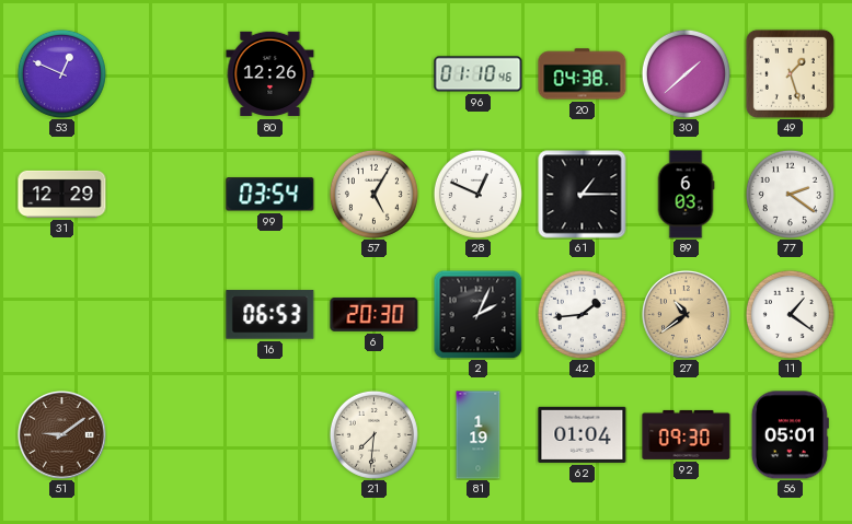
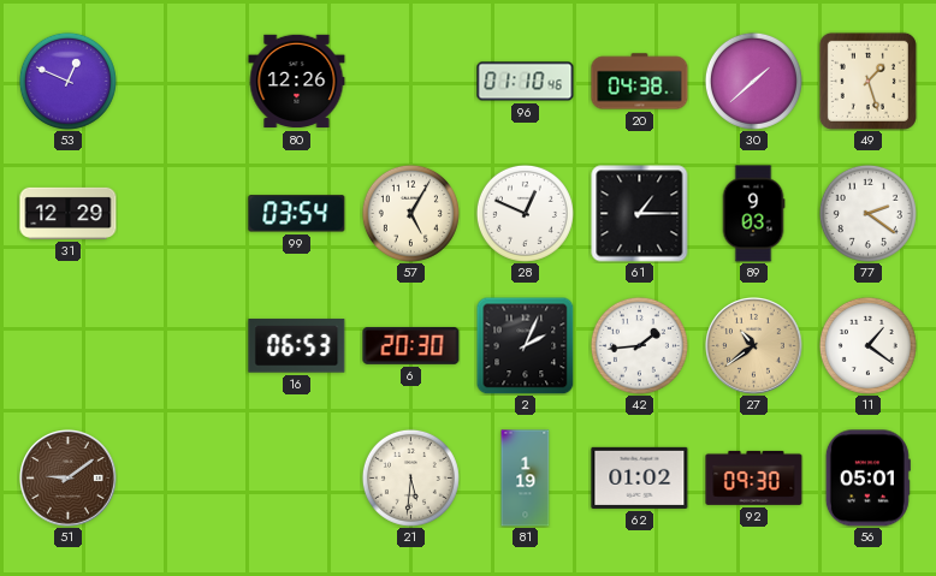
89: 6:03 -> 9:03 (753, 214)
21: 7:31 -> 5:31 (410, 477)
62: 01:04 -> 01:02 (640, 477)
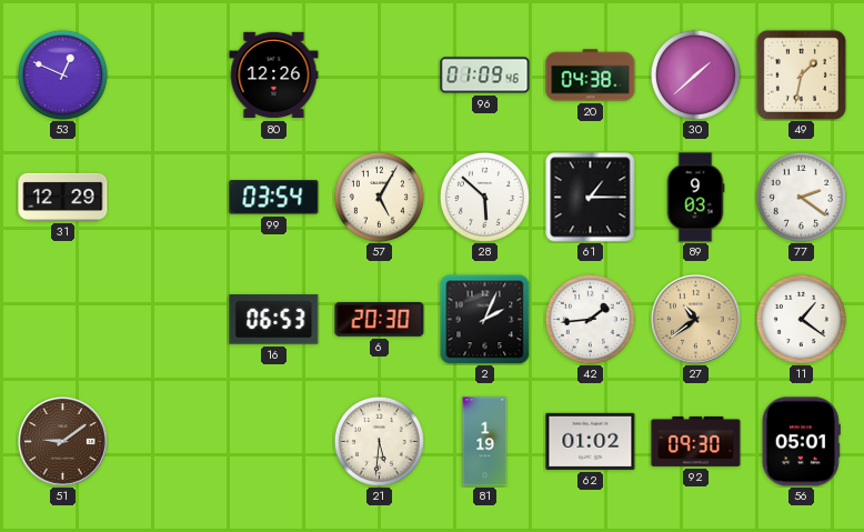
96: 01:10 -> 01:09 (485, 76)
49: 1:27 -> 1:32 (801, 74)
28: 12:49 -> 5:52 (484, 197)
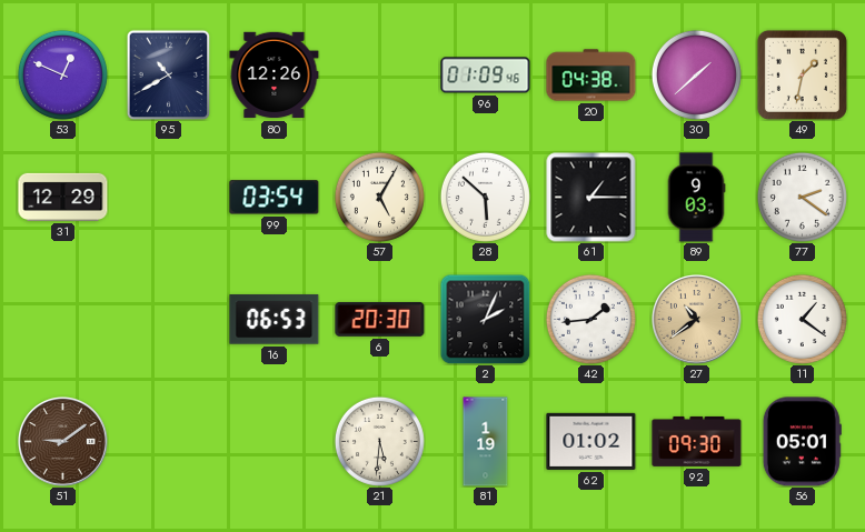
95: none -> 10:40 (169, 74)
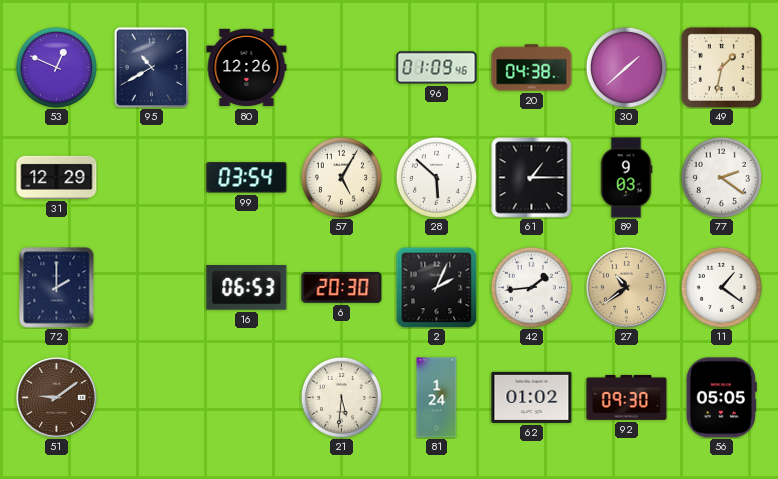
72: none -> 2:00 (57, 288)
81: 1:19 -> 1:24 (437, 398)
56: 05:01 -> 05:05 (721, 398)
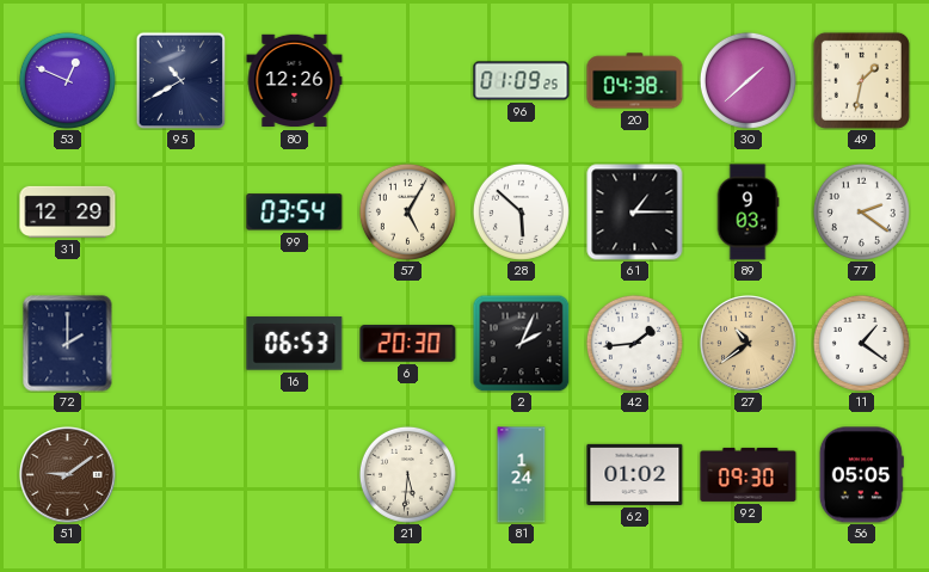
96: 01:09:46 -> 01:09:25 (522, 81)
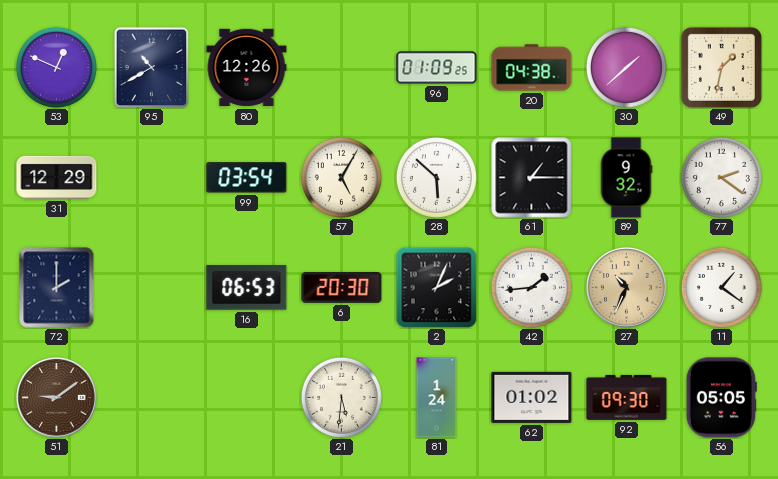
89: 9:03 -> 9:32 (626, 178)
27: 10:39 -> 10:34 (627, 288)
